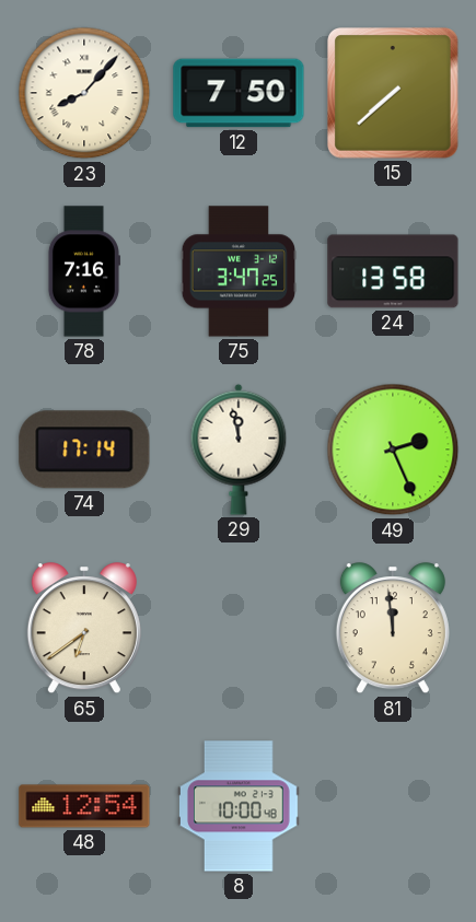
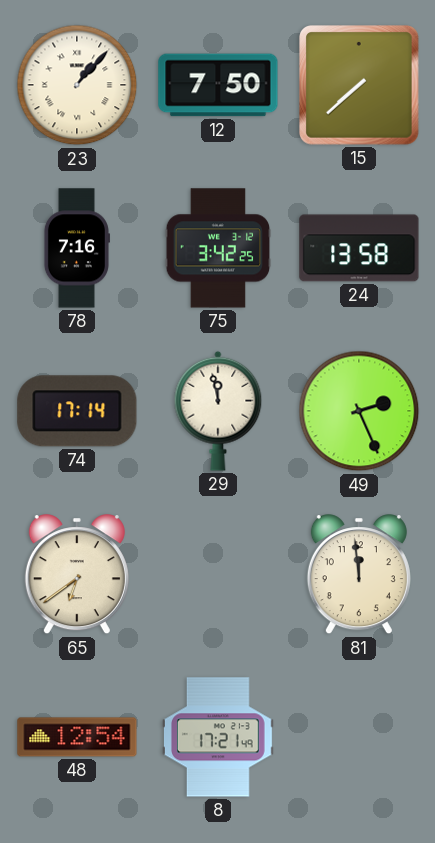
23: 8:07 -> 1:07 (77, 85)
75: 3:47 -> 3:42 (218, 248)
8: 10:00 -> 17:21 (219, 737)
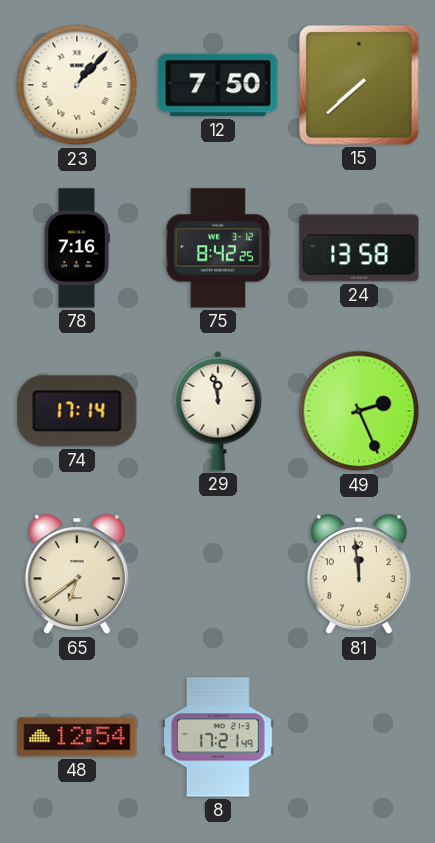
75: 3:42 -> 8:42 (218, 248)
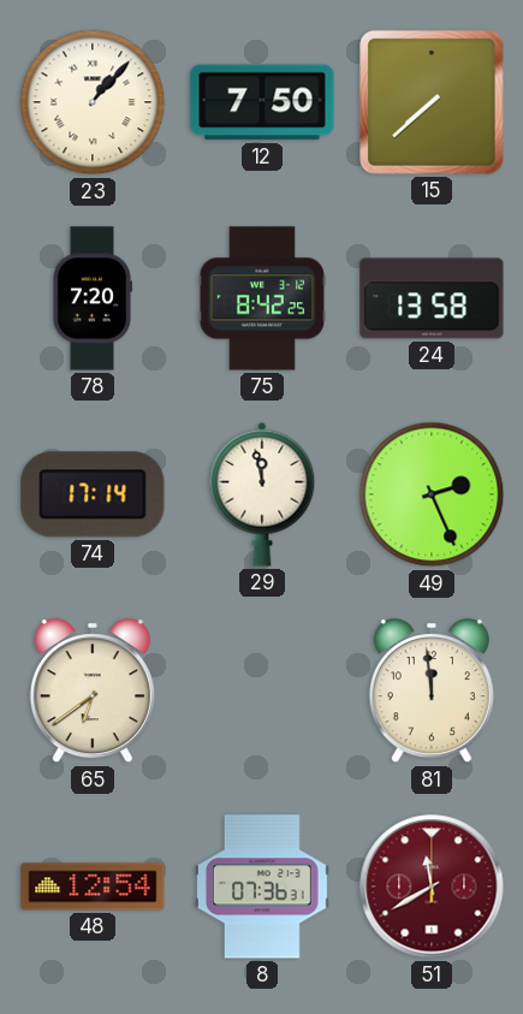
78: 7:16 -> 7:20 (91, 298)
8: 17:21 -> 07:36 (263, 886)
51: none -> 11:40 (432, 886)
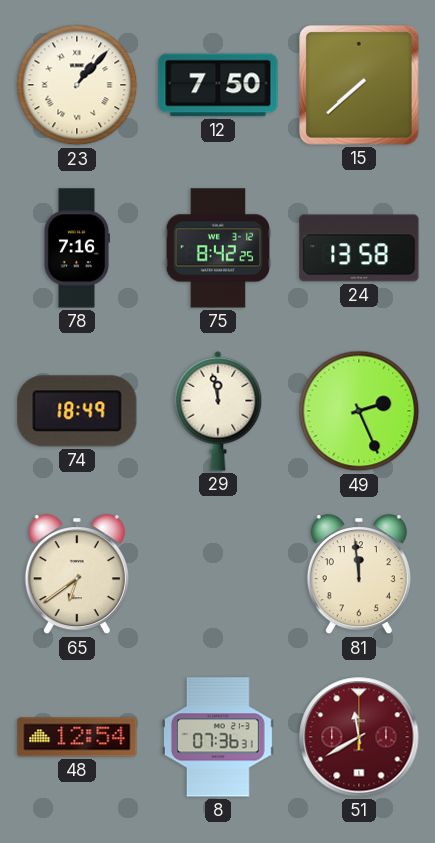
78: 7:20 -> 7:16 (76, 248)
74: 17:14 -> 18:49 (77, 411)
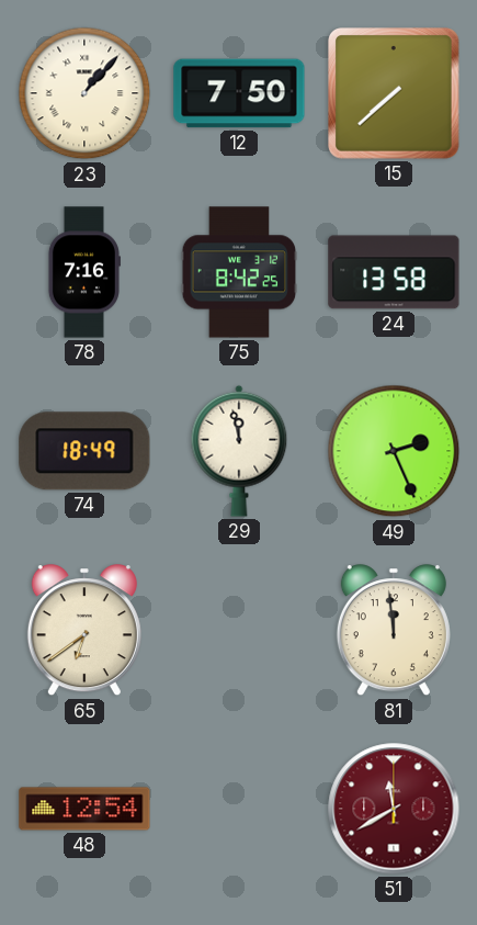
8: 07:36 -> none (219, 737)
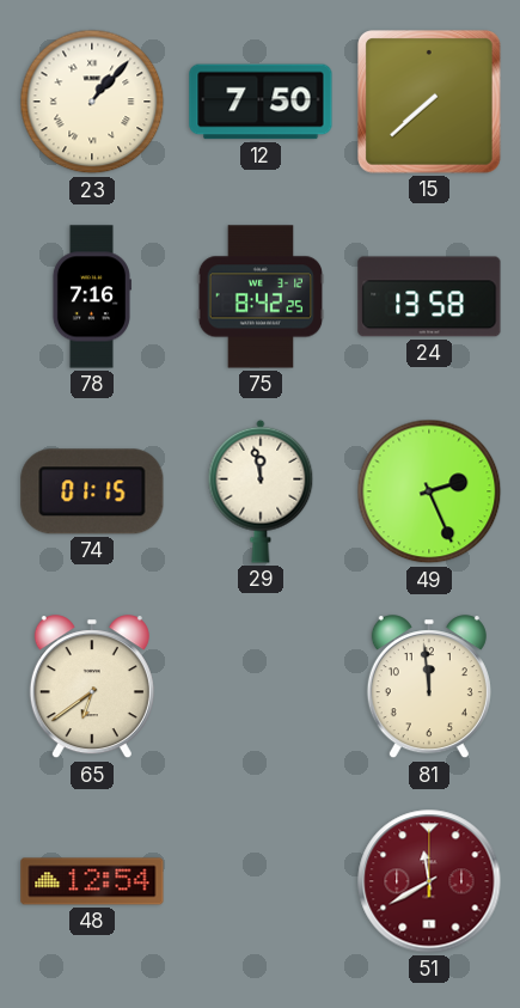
74: 18:49 -> 01:15 (92, 491)
